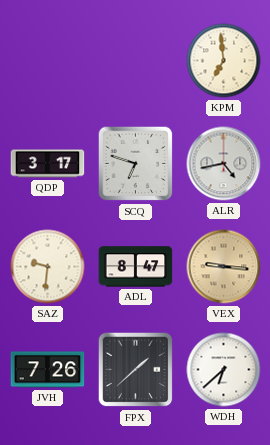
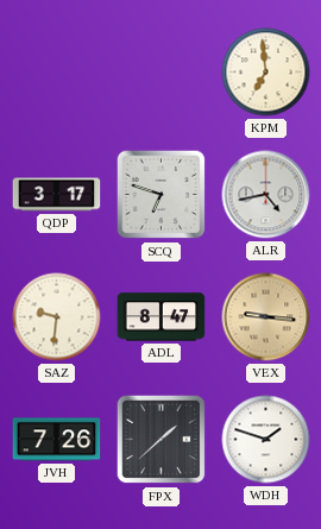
WDH: 6:38 -> 1:48 (266, 440)
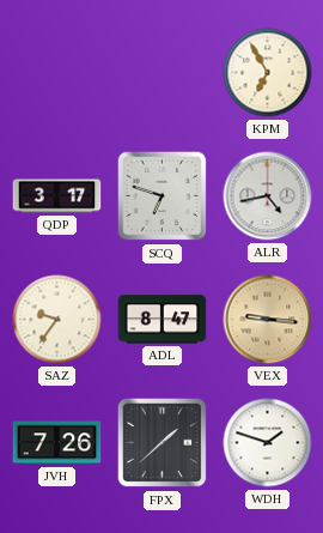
KPM: 6:59 -> 6:55 (268, 73)
SAZ: 9:31 -> 9:36 (57, 320)
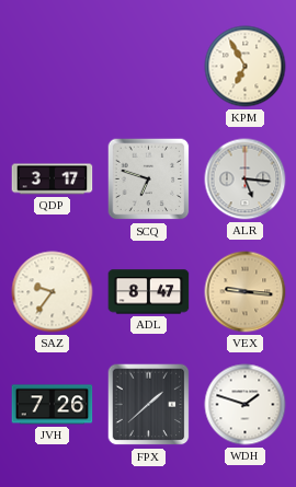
ALR: 4:43 -> 5:16 (246, 179)
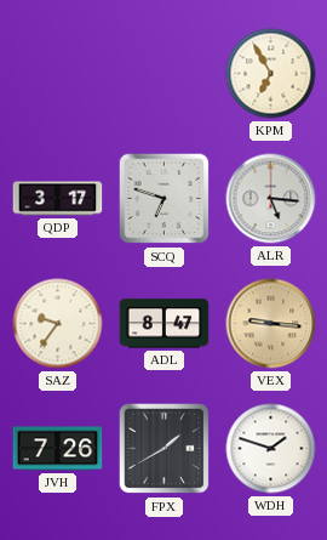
FPX: 1:38 -> 1:40 (165, 449)
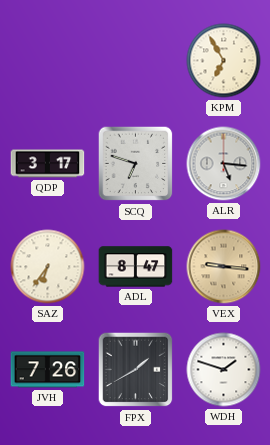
SAZ: 9:36 -> 6:36 (48, 267)
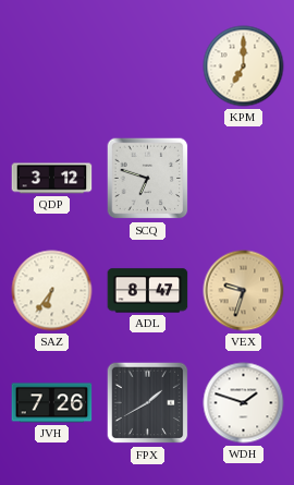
KPM: 6:55 -> 7:00 (244, 66)
QDP: 3:17 -> 3:12 (52, 179)
ALR: 5:16 -> none (224, 164)
VEX: 9:16 -> 9:33 (244, 291)
